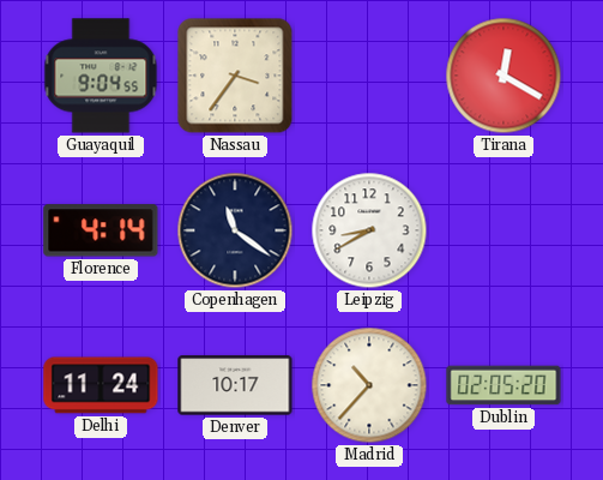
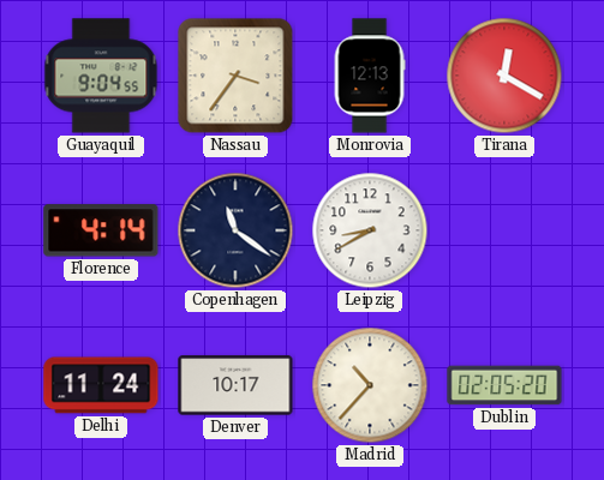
Monrovia: none -> 12:13 (370, 76)
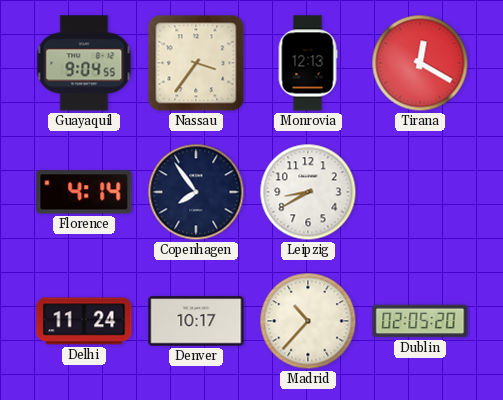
Copenhagen: 11:21 -> 7:54 (196, 192)
